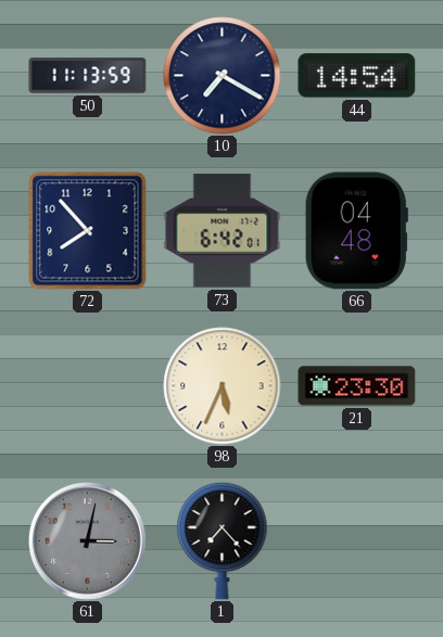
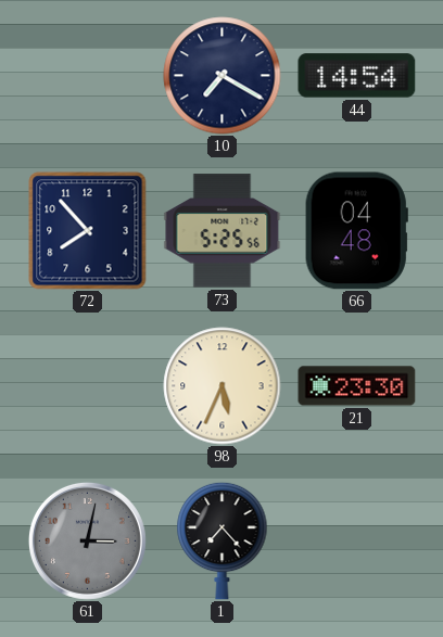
50: 11:13 -> none (88, 76)
73: 6:42 -> 5:25 (223, 231)
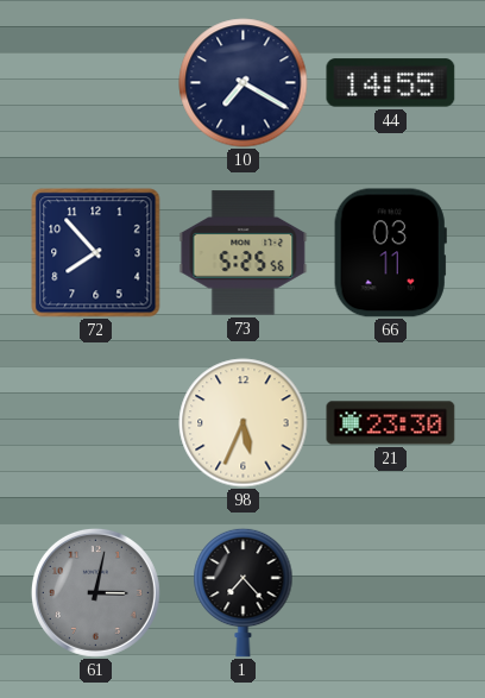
44: 14:54 -> 14:55 (391, 83)
66: 04:48 -> 03:11 (390, 253)
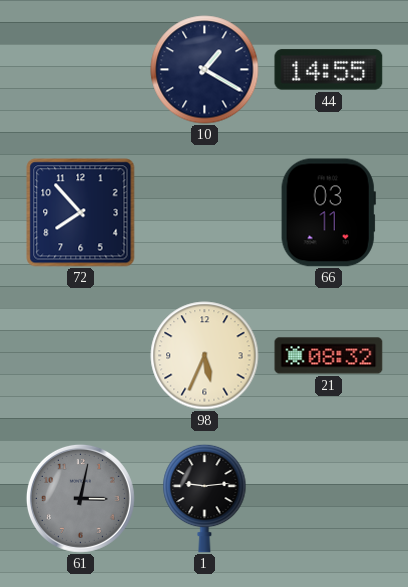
10: 7:20 -> 1:20 (205, 70)
73: 5:25 -> none (244, 253)
21: 23:30 -> 08:32 (329, 356)
1: 7:23 -> 9:14 (205, 498)
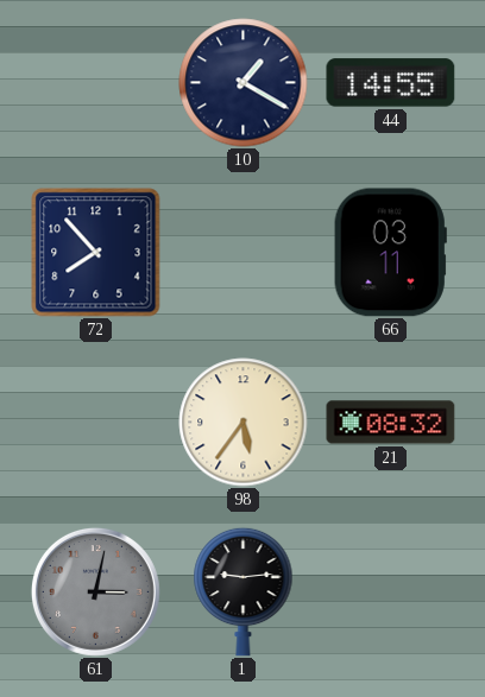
98: 5:34 -> 5:36 (244, 423)
